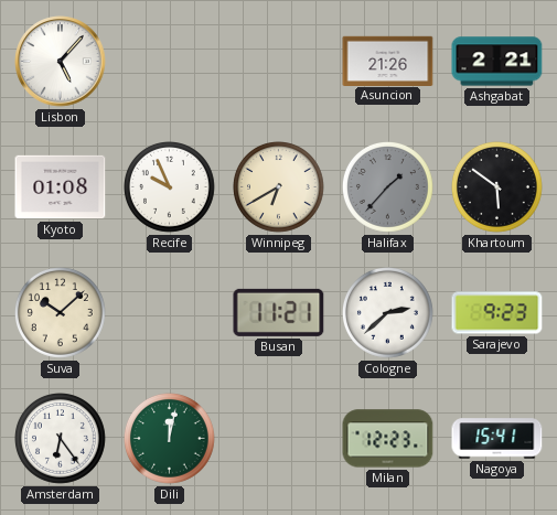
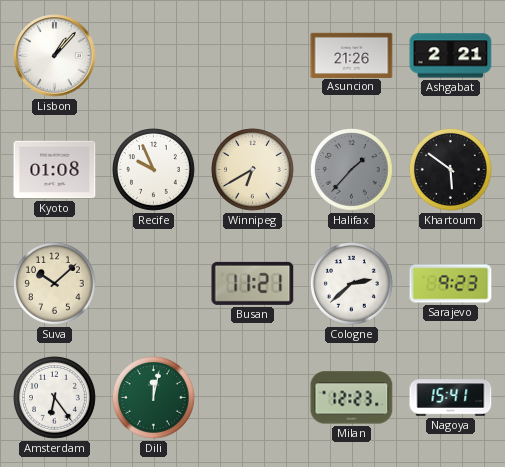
Lisbon: 5:07 -> 1:07 (55, 56)
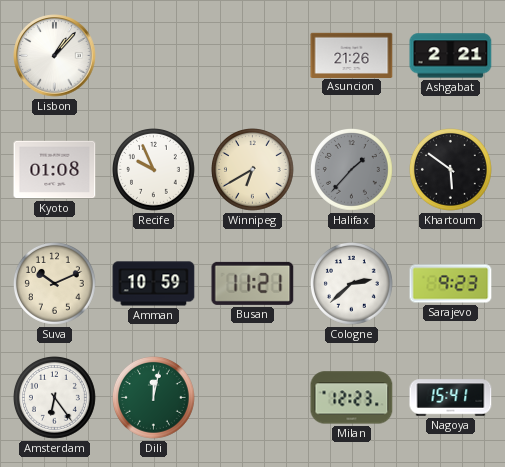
Suva: 10:08 -> 10:11 (55, 284)
Amman: none -> 10:59 (154, 284)
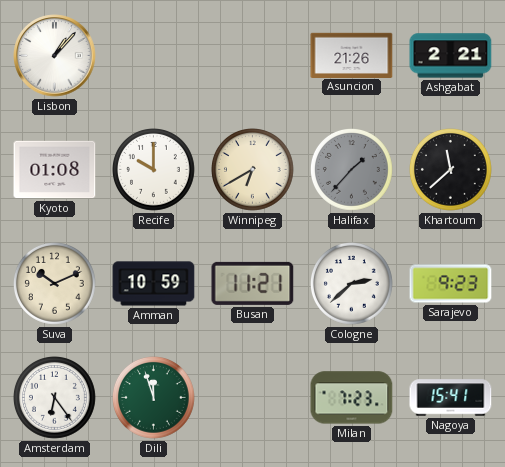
Recife: 9:56 -> 10:00 (154, 170)
Khartoum: 5:51 -> 11:38 (451, 170)
Dili: 12:02 -> 11:57 (154, 398)
Milan: 12:23 -> 7:23 (352, 398)
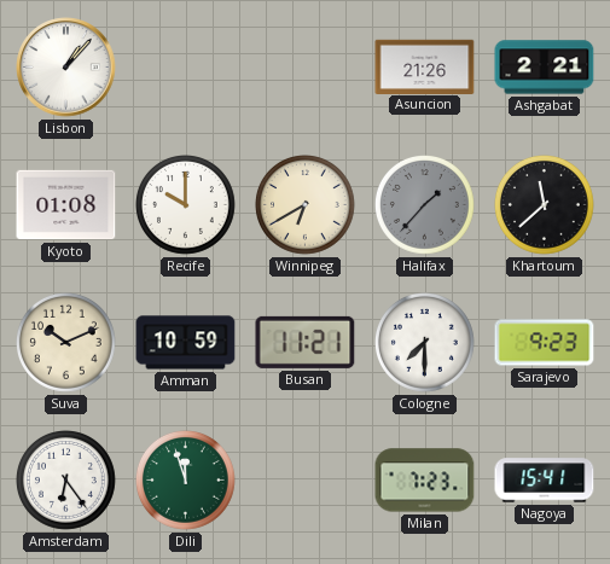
Cologne: 2:38 -> 7:30 (425, 343)
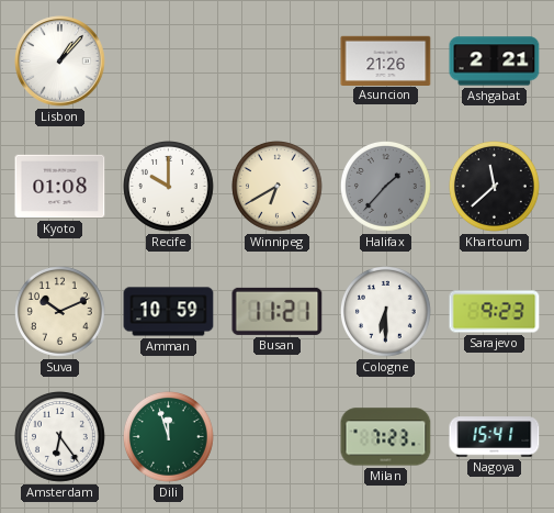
Cologne: 7:30 -> 6:30 (386, 312)
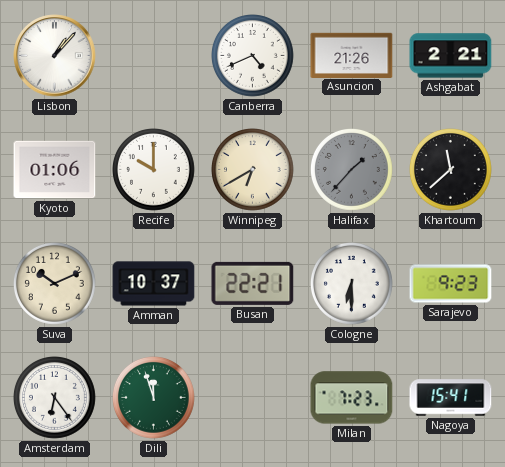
Canberra: none -> 4:41 (253, 56)
Kyoto: 01:08 -> 01:06 (55, 170)
Amman: 10:59 -> 10:37 (154, 284)
Busan: 11:21 -> 22:21 (253, 283)
